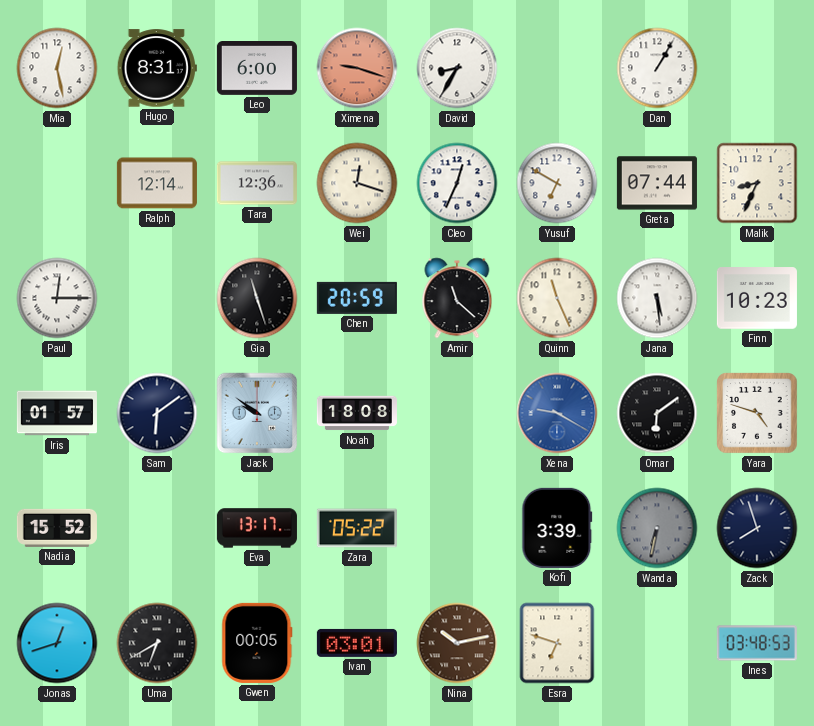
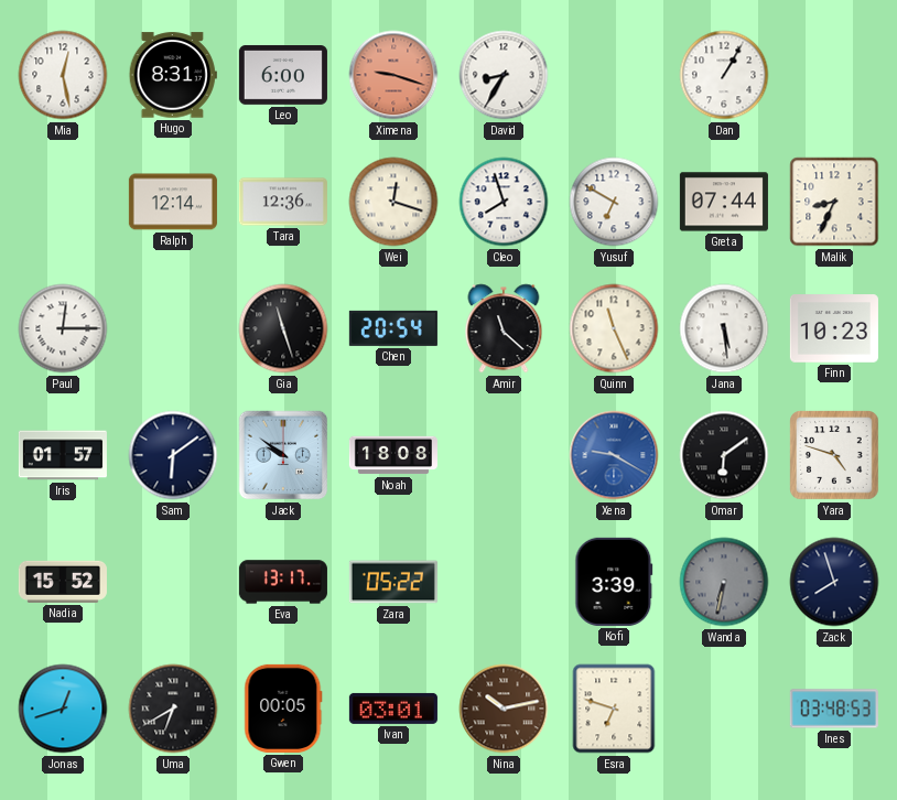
Cleo: 12:34 -> 7:57 (504, 202)
Chen: 20:59 -> 20:54 (393, 328)
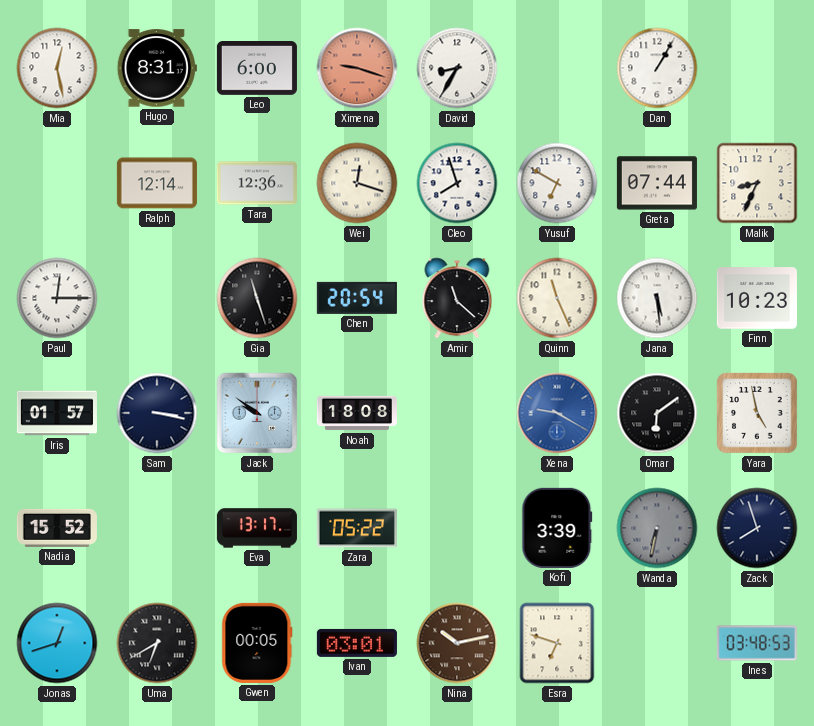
Sam: 6:09 -> 3:17 (157, 413)
Yara: 4:48 -> 4:58 (757, 413)
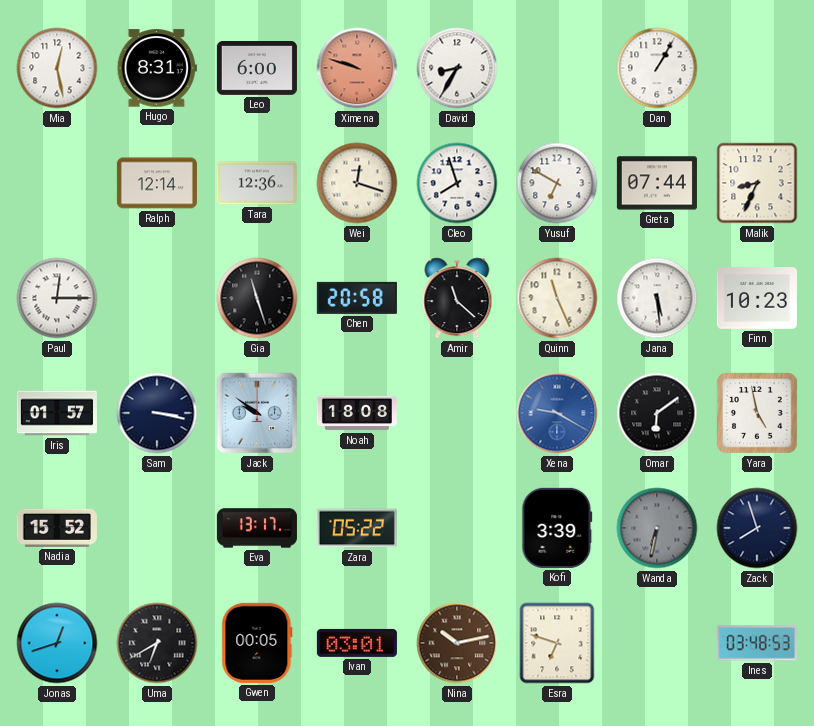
Ximena: 9:18 -> 9:48 (357, 68)
Chen: 20:54 -> 20:58 (357, 298)
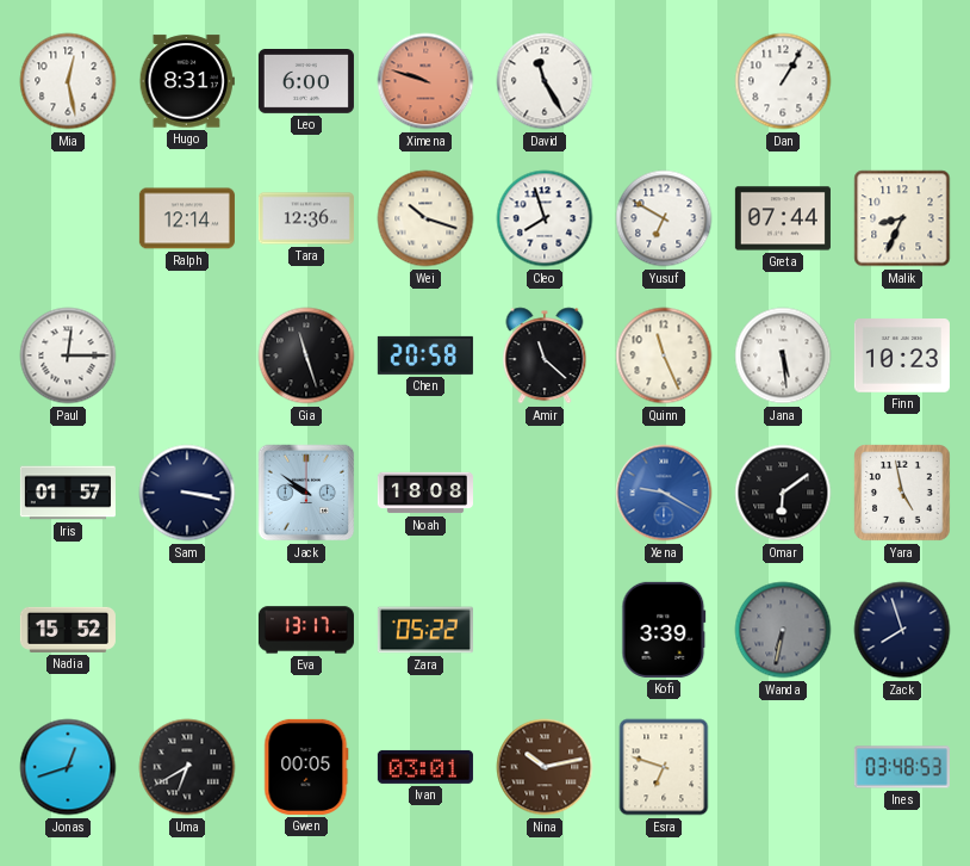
David: 8:35 -> 11:25 (545, 81)
Wei: 12:18 -> 10:18 (425, 218)
